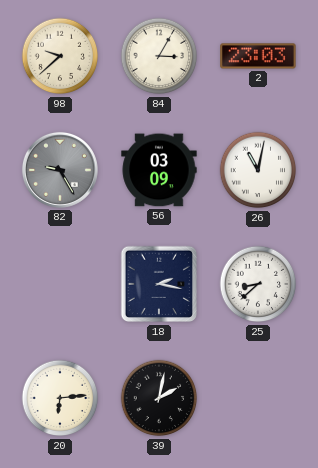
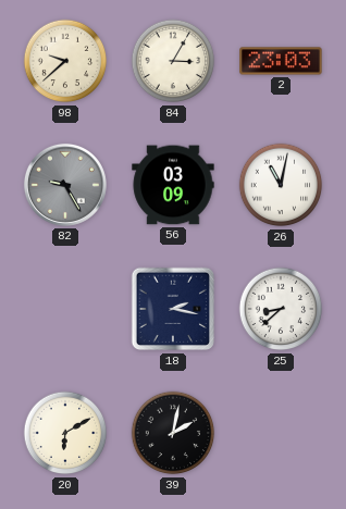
20: 6:14 -> 6:10 (65, 433)
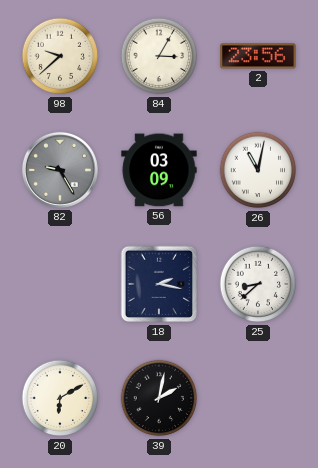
2: 23:03 -> 23:56 (258, 56)
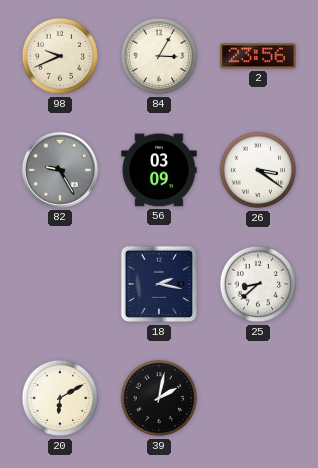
98: 9:38 -> 9:41 (60, 56)
26: 11:02 -> 3:21 (258, 170)
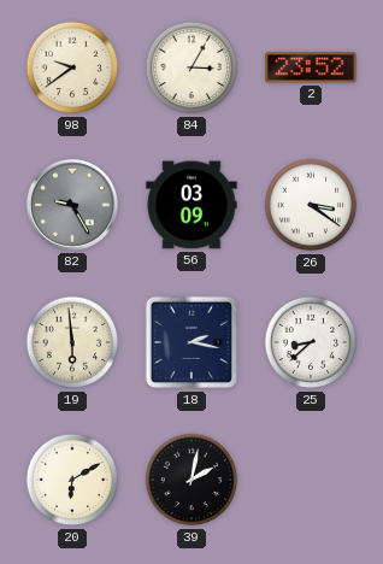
98: 9:41 -> 9:39 (72, 67)
2: 23:56 -> 23:52 (311, 67)
19: none -> 5:59 (72, 342)
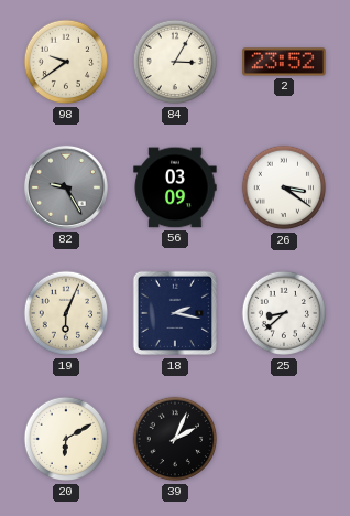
19: 5:59 -> 6:04 (66, 313)
39: 2:02 -> 2:04 (175, 439)
